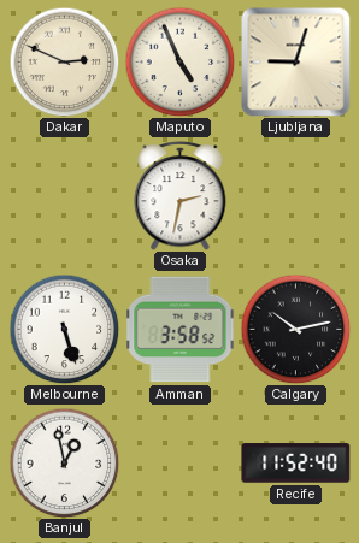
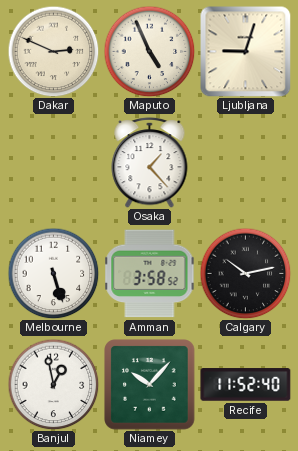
Osaka: 2:32 -> 1:23 (150, 162)
Niamey: none -> 10:07 (150, 385)
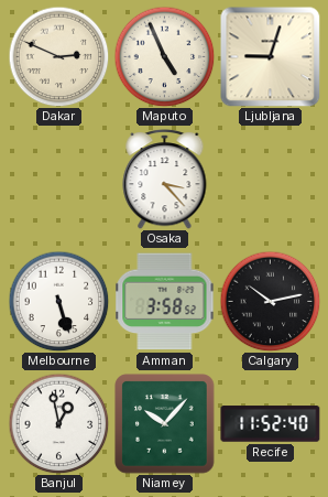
Osaka: 1:23 -> 3:23 (165, 179)
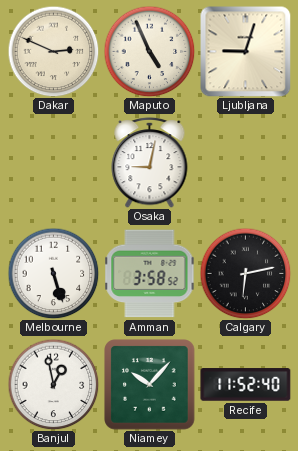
Osaka: 3:23 -> 9:02 (150, 162)
Calgary: 10:13 -> 6:13 (245, 273)
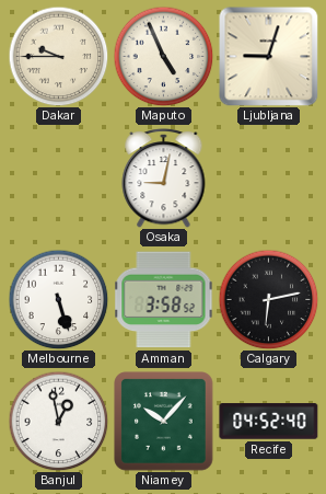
Dakar: 2:49 -> 9:45 (58, 56)
Recife: 11:52 -> 04:52 (269, 422)
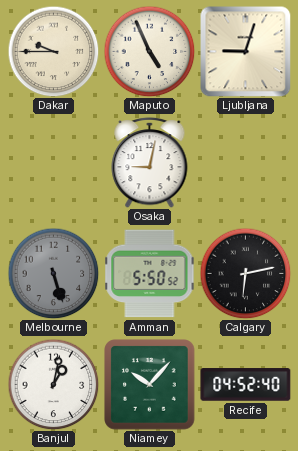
Melbourne dial: white -> grey (53, 273)
Amman: 3:58 -> 5:50 (150, 274)
Banjul: 12:58 -> 1:02 (53, 384)
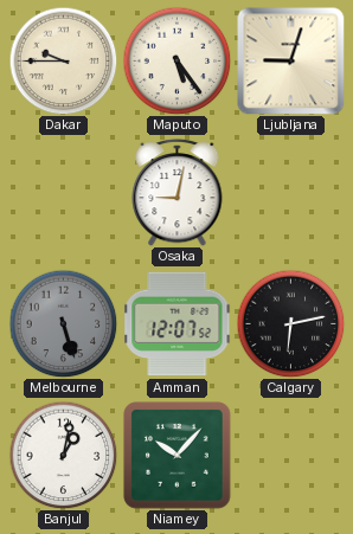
Maputo: 4:56 -> 5:24 (176, 60)
Amman: 5:50 -> 12:07 (178, 324)
Recife: 04:52 -> none (246, 385)
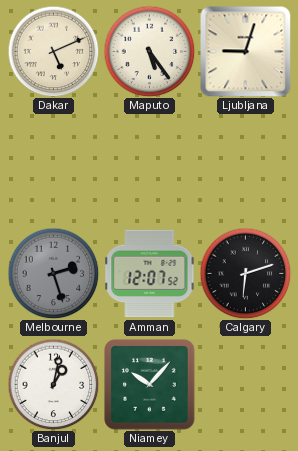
Dakar: 9:45 -> 5:11 (53, 51)
Osaka: 9:02 -> none (178, 192)
Melbourne: 5:27 -> 2:27 (53, 273)
Calgary: 6:13 -> 6:12 (245, 273)
